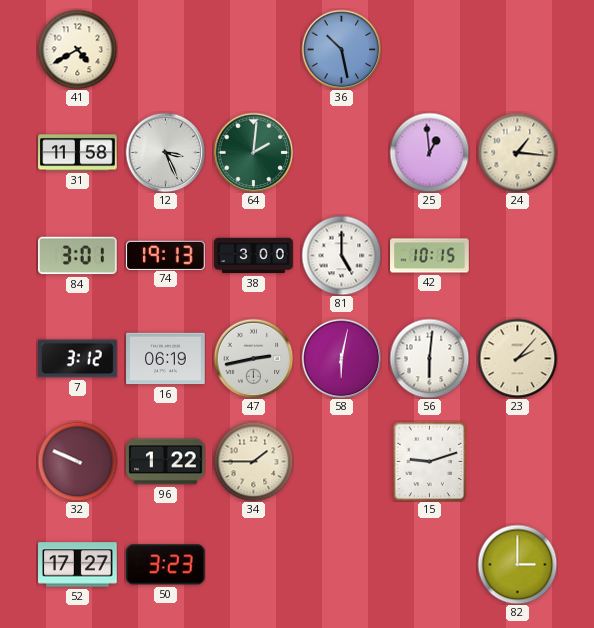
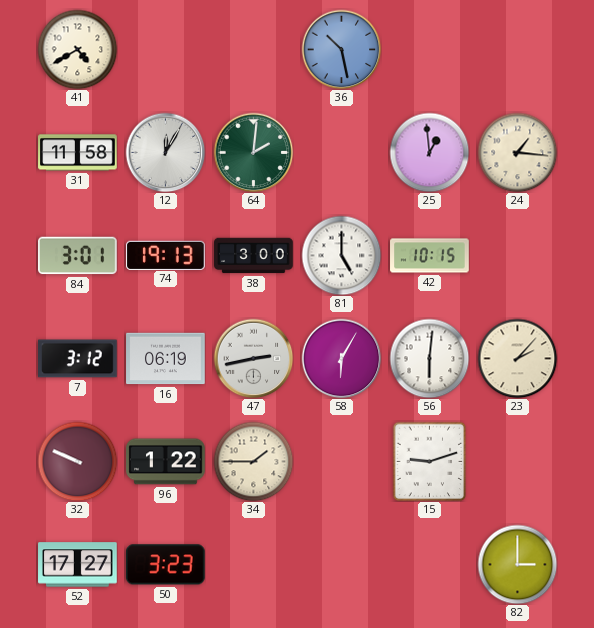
12: 3:26 -> 12:05 (165, 152)
58: 6:02 -> 6:05 (341, 358)
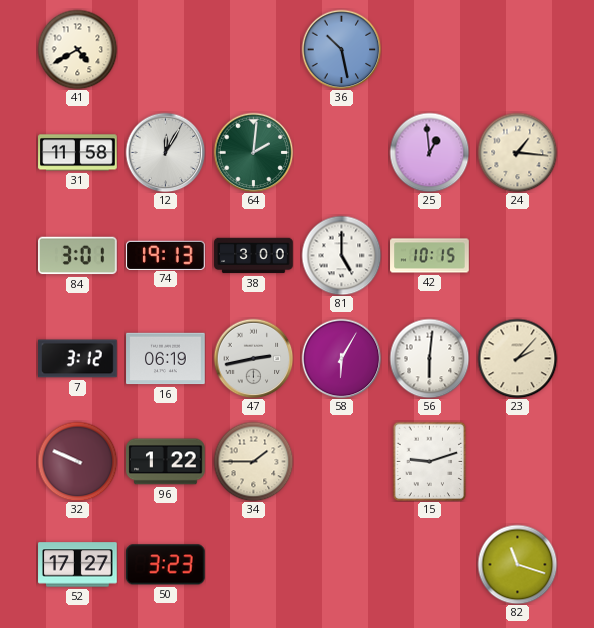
82: 3:00 -> 11:18 (517, 564)
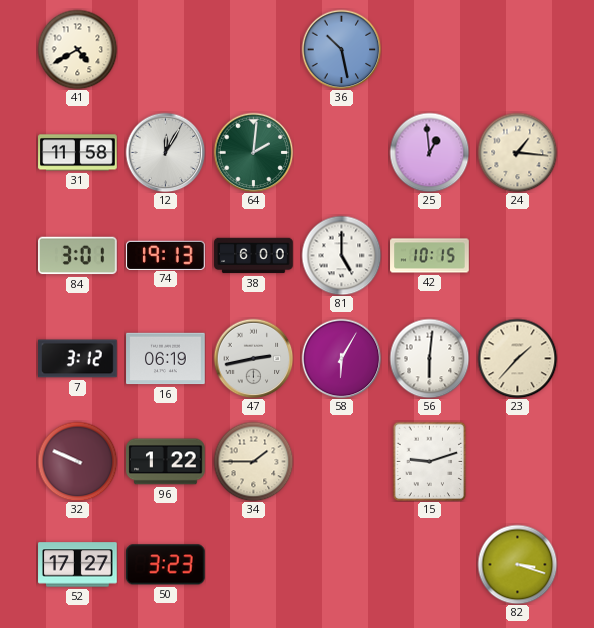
38: 3:00 -> 6:00 (254, 256)
23: 2:07 -> 1:37 (517, 358)
82: 11:18 -> 3:18 (517, 564)
